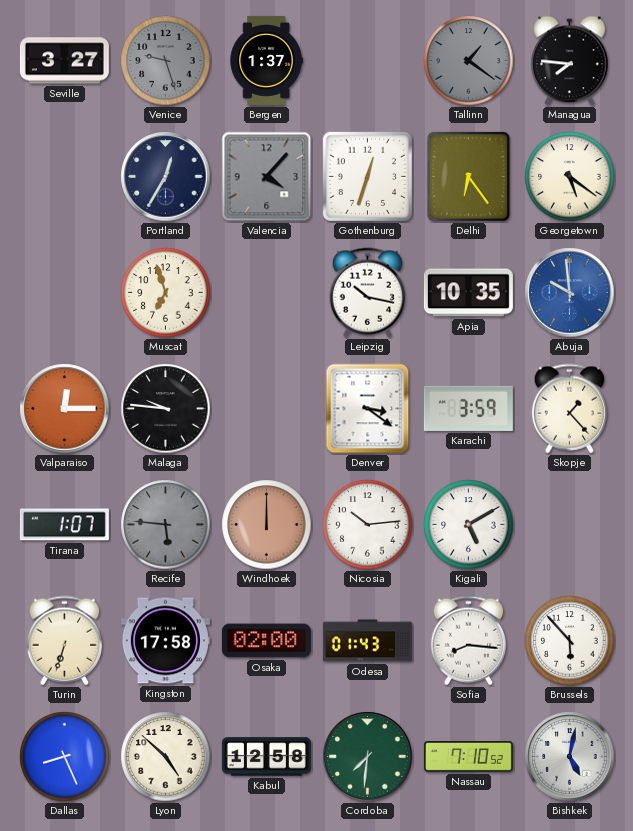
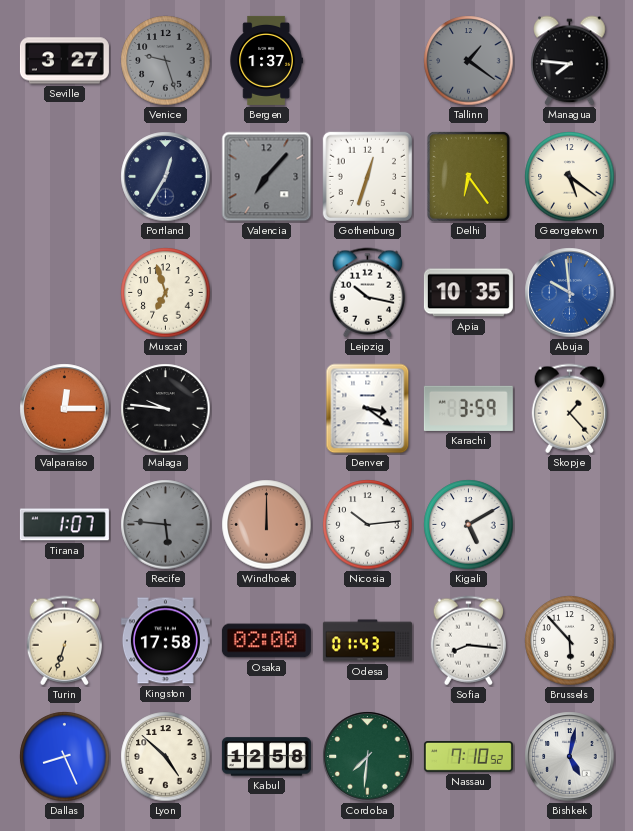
Valencia: 4:07 -> 7:07 (267, 177)
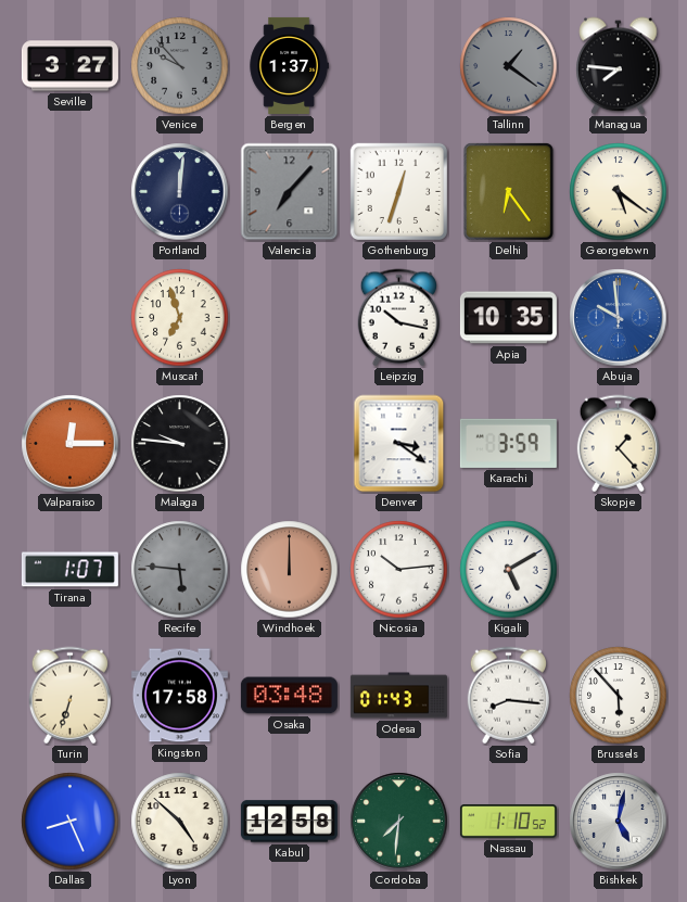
Venice: 9:27 -> 9:53 (180, 66)
Portland: 12:35 -> 12:01 (180, 192)
Osaka: 02:00 -> 03:48 (289, 696)
Nassau: 7:10 -> 1:10 (508, 822)
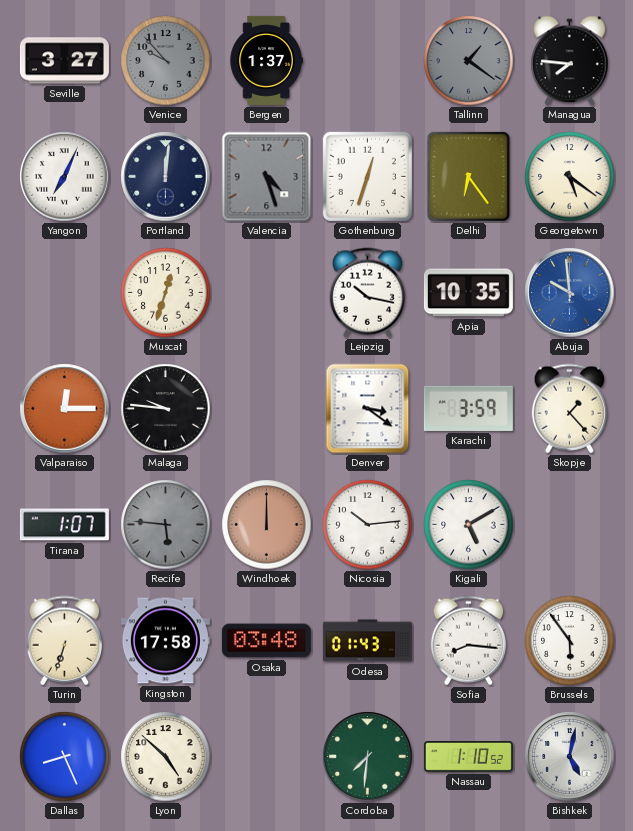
Yangon: none -> 7:04 (65, 177)
Valencia: 7:07 -> 4:27 (267, 177)
Muscat: 6:57 -> 12:33 (166, 293)
Brussels: 5:53 -> 5:54 (570, 641)
Kabul: 12:58 -> none (289, 822)
